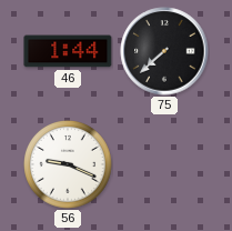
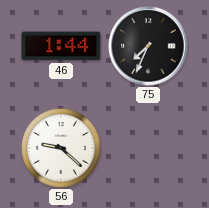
75: 7:38 -> 7:34 (148, 46)
56: 9:19 -> 9:22 (61, 148)
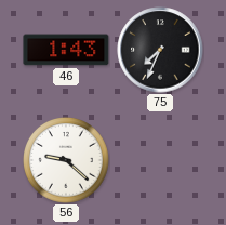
46: 1:44 -> 1:43 (66, 50)
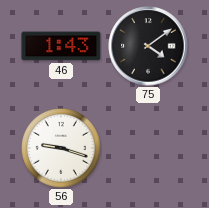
75: 7:34 -> 4:09 (148, 46)
56: 9:22 -> 9:18 (61, 148)
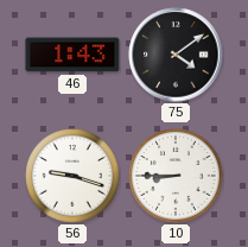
10: none -> 8:45 (176, 176)
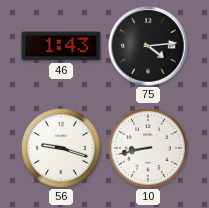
75: 4:09 -> 4:14 (148, 46)
10: 8:45 -> 8:43 (148, 148)
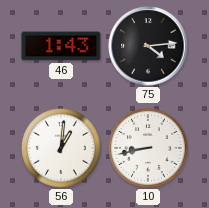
56: 9:18 -> 1:01 (61, 148)
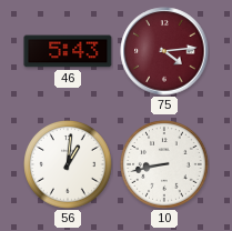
46: 1:43 -> 5:43 (68, 51)
75 dial: black -> burgundy (164, 51)
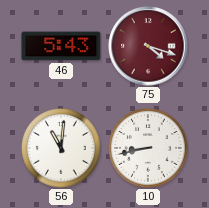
75: 4:14 -> 4:18 (148, 46)
56: 1:01 -> 11:01 (61, 148)
